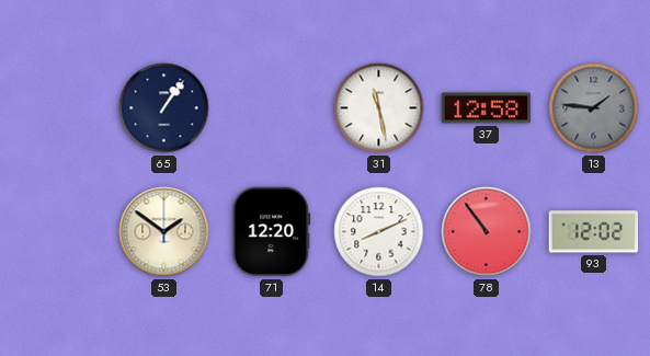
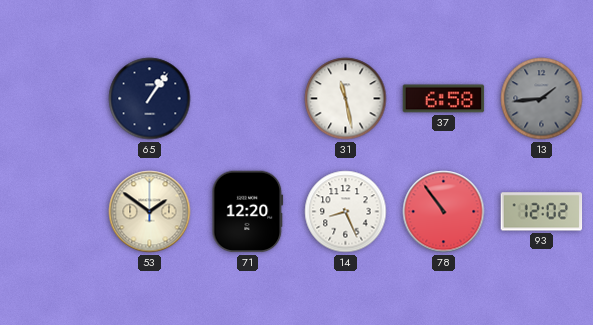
37: 12:58 -> 6:58 (444, 99)
13: 1:46 -> 1:44 (542, 99)
14: 8:11 -> 8:26 (346, 212)
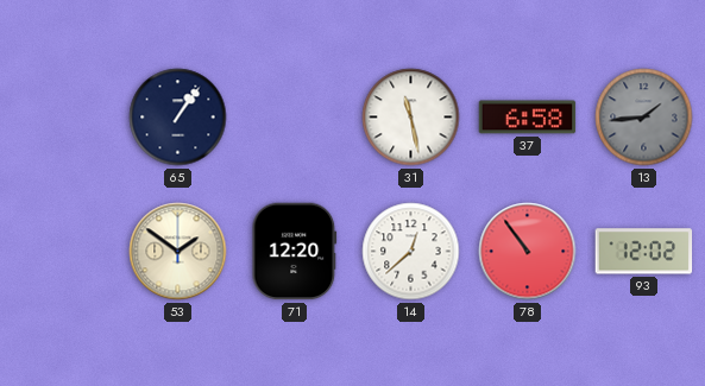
14: 8:26 -> 12:38 (411, 252)
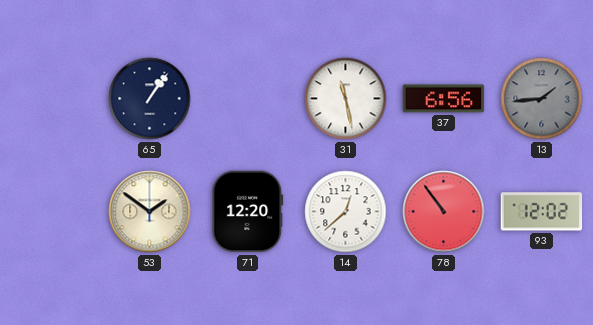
37: 6:58 -> 6:56 (444, 99)
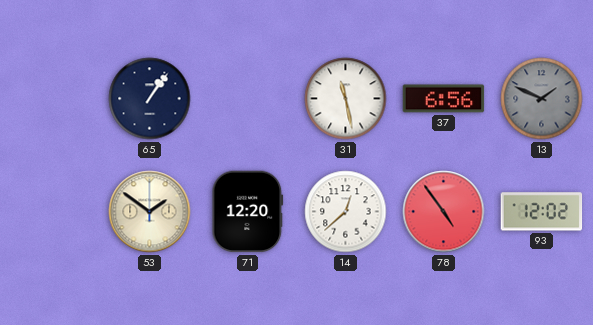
13: 1:44 -> 1:49 (542, 99)
78: 10:54 -> 4:54 (444, 212)
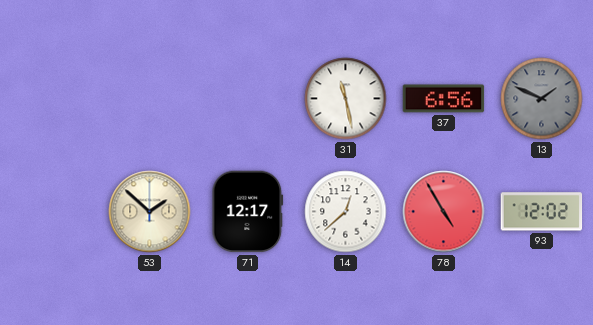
65: 1:06 -> none (150, 99)
53: 1:51 -> 1:52 (150, 212)
71: 12:20 -> 12:17 (248, 212)
78: 4:54 -> 4:55 (444, 212)
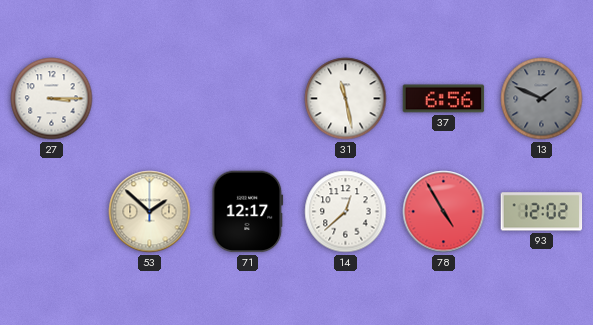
27: none -> 3:15 (52, 99)
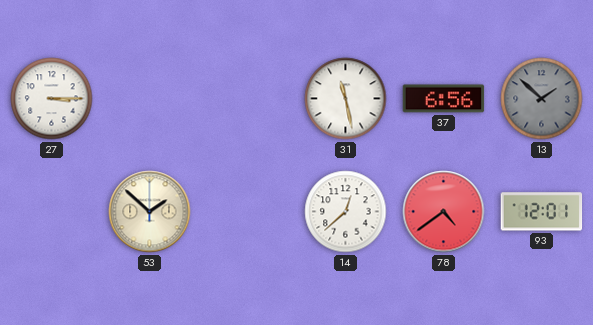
13: 1:49 -> 1:52 (542, 99)
71: 12:17 -> none (248, 212)
78: 4:55 -> 4:39 (444, 212)
93: 12:02 -> 12:01 (542, 212)
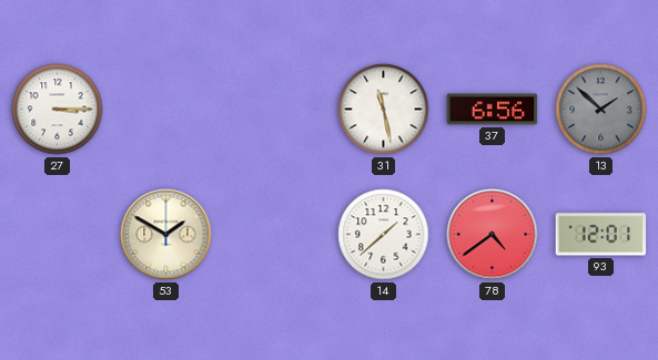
53: 1:52 -> 1:50 (166, 235)
14: 12:38 -> 1:38 (384, 235)
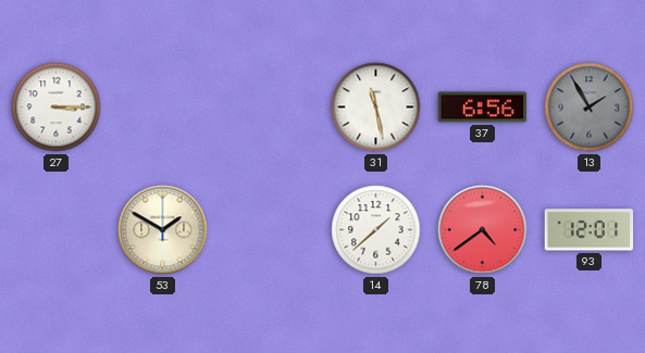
13: 1:52 -> 1:55 (590, 108)
